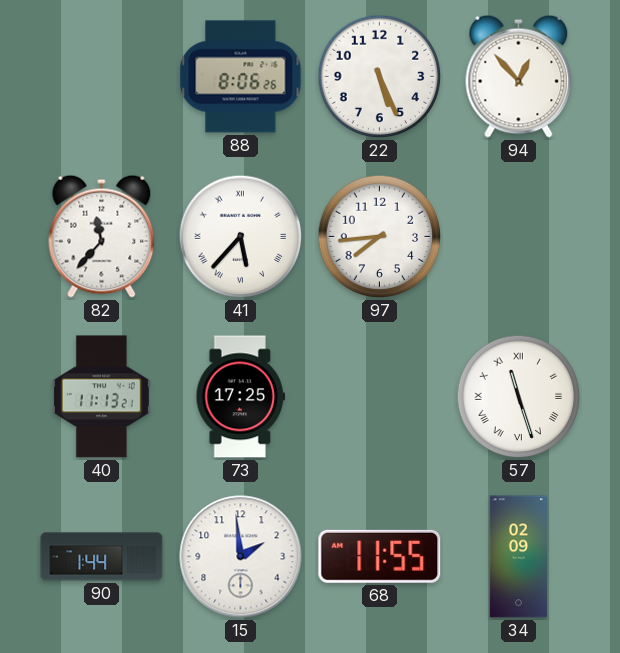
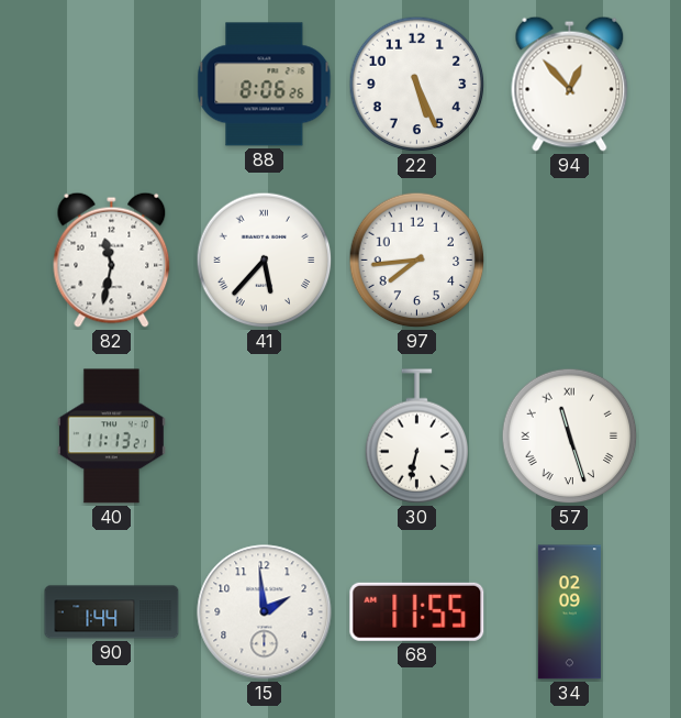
82: 11:37 -> 11:32 (112, 259)
73: 17:25 -> none (240, 397)
30: none -> 6:32 (417, 437)
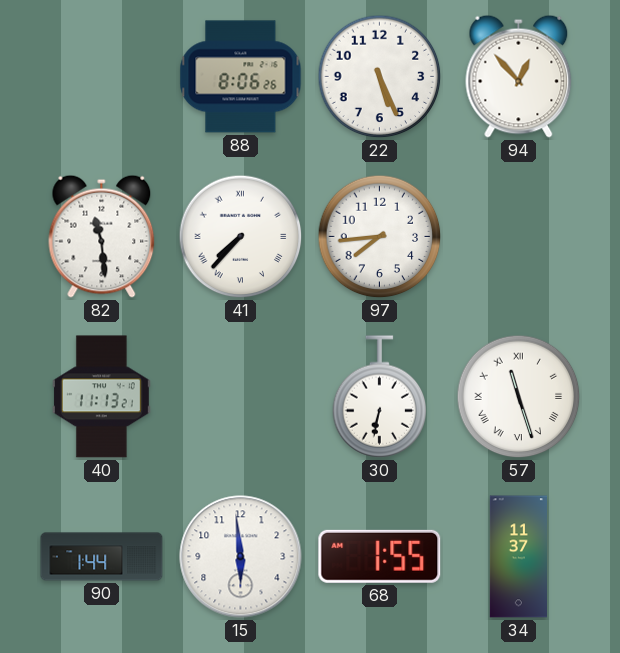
82: 11:32 -> 11:29 (102, 236)
41: 5:37 -> 7:37 (241, 237)
15: 1:59 -> 5:59 (241, 557)
68: 11:55 -> 1:55 (380, 556)
34: 02:09 -> 11:37 (518, 557)
